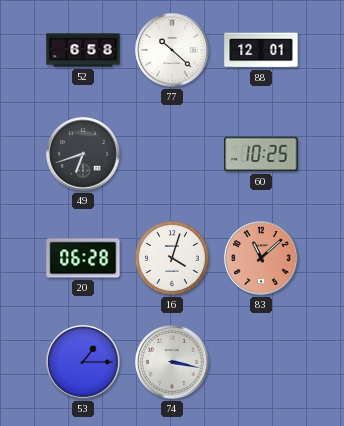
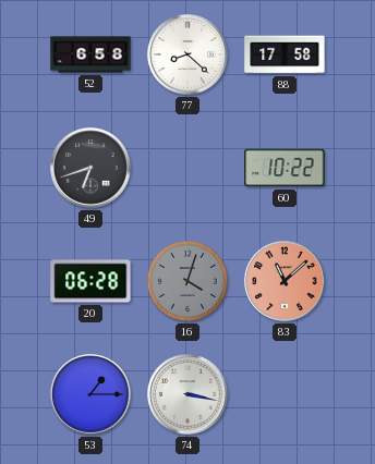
77: 10:22 -> 8:22 (187, 54)
88: 12:01 -> 17:58 (285, 54)
60: 10:25 -> 10:22 (285, 168)
16 dial: white -> grey (187, 281)
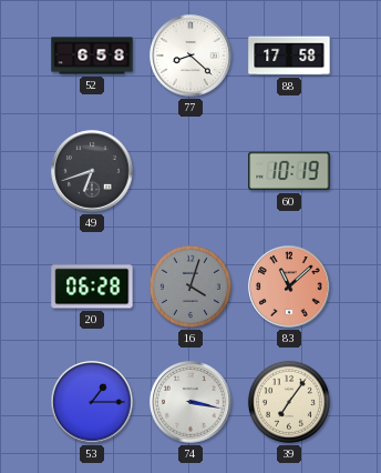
60: 10:22 -> 10:19 (289, 171)
39: none -> 7:06 (289, 402)
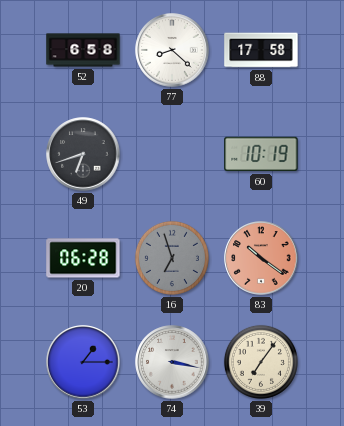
16: 4:03 -> 6:57 (172, 258)
83: 11:08 -> 10:21 (261, 258)
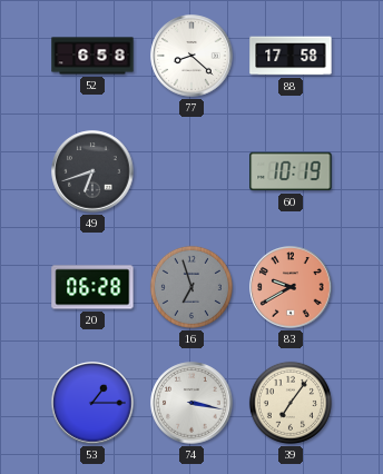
83: 10:21 -> 9:40 (291, 287)
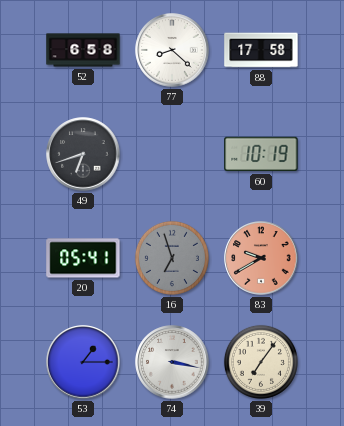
20: 06:28 -> 05:41 (83, 258)
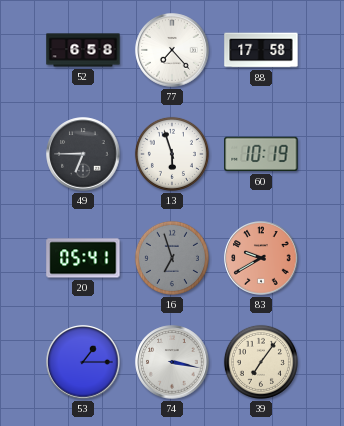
77: 8:22 -> 7:23 (172, 50)
49: 6:42 -> 6:45 (83, 154)
13: none -> 5:57 (172, 154)
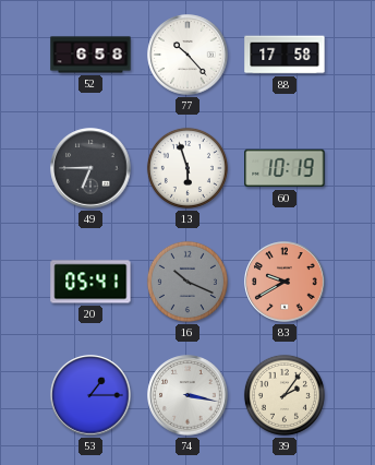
77: 7:23 -> 10:23 (187, 55)
16: 6:57 -> 10:19 (187, 282)
39: 7:06 -> 2:06 (285, 395)
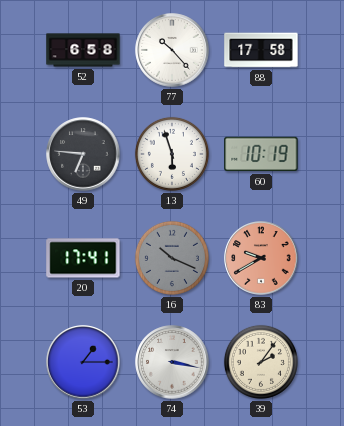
49: 6:45 -> 6:46 (83, 154)
20: 05:41 -> 17:41 (83, 258)
